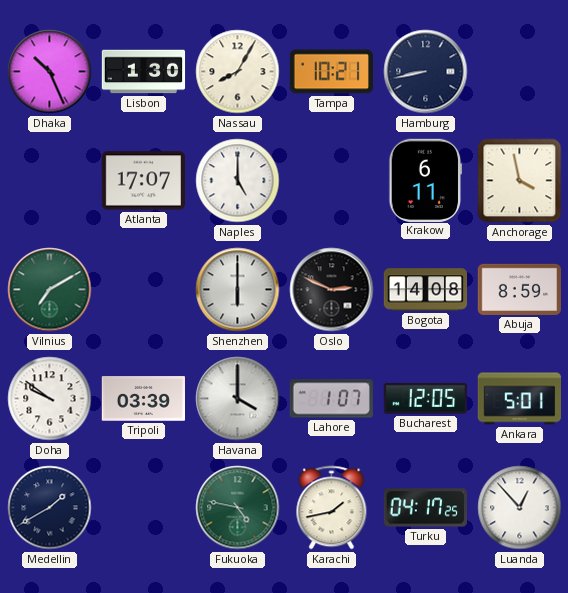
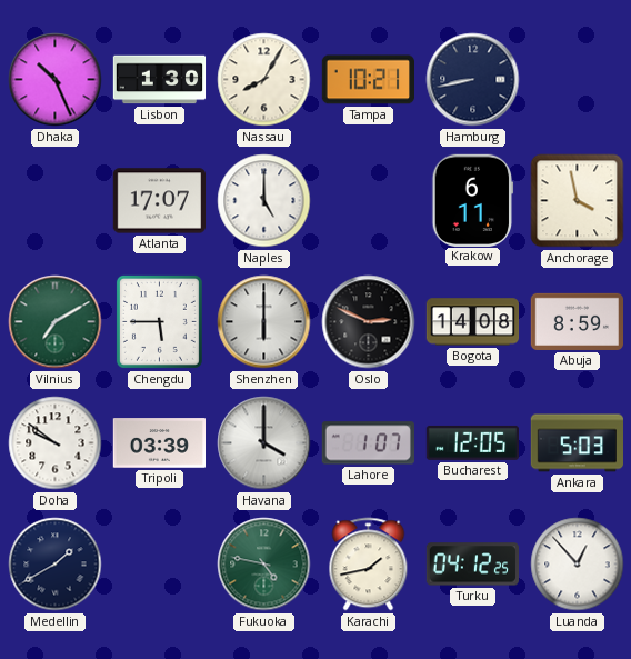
Chengdu: none -> 5:45 (159, 321)
Ankara: 5:01 -> 5:03 (577, 443)
Turku: 04:17 -> 04:12 (472, 565)
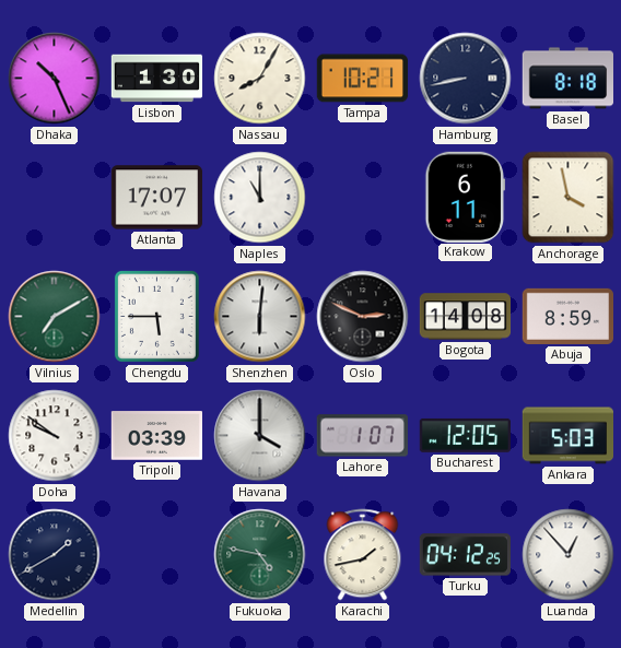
Basel: none -> 8:18 (567, 79)
Naples: 5:00 -> 11:00 (260, 198)
Shenzhen: 6:00 -> 6:01 (260, 317)
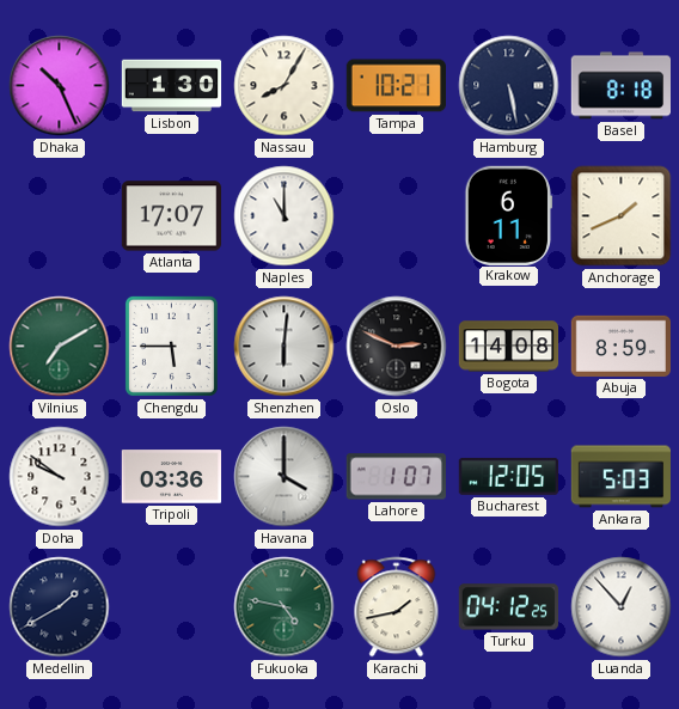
Hamburg: 8:43 -> 5:28 (509, 86)
Anchorage: 3:58 -> 1:41 (622, 216)
Tripoli: 03:39 -> 03:36 (172, 477)
